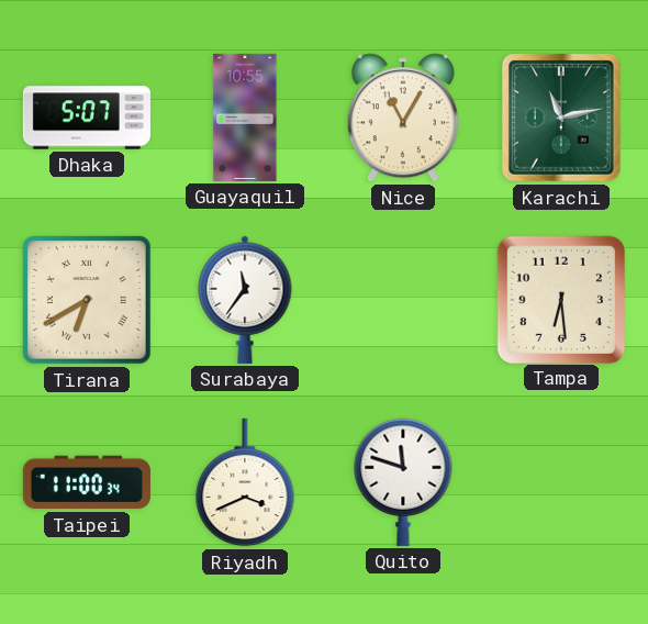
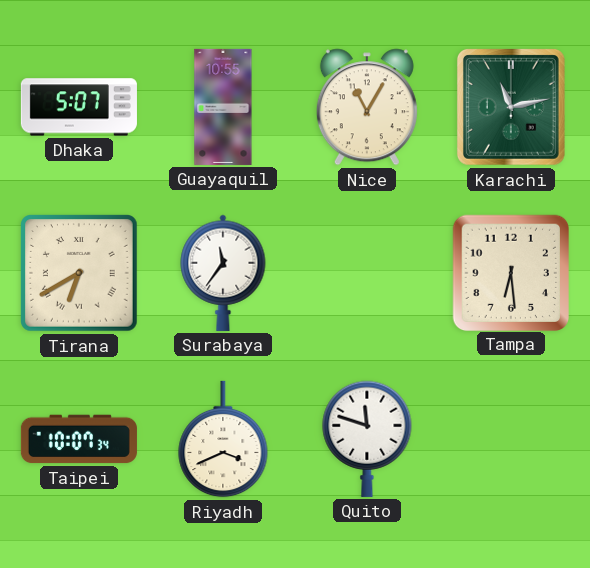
Taipei: 11:00 -> 10:07 (79, 439)
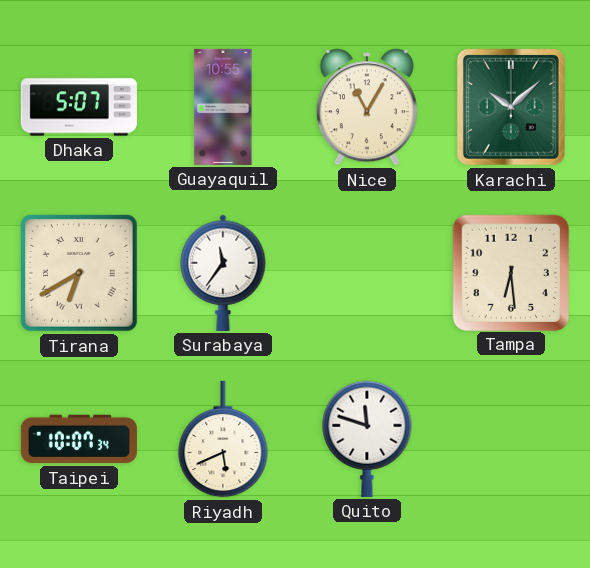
Karachi: 11:13 -> 10:08 (511, 108)
Riyadh: 3:41 -> 5:41 (223, 439)
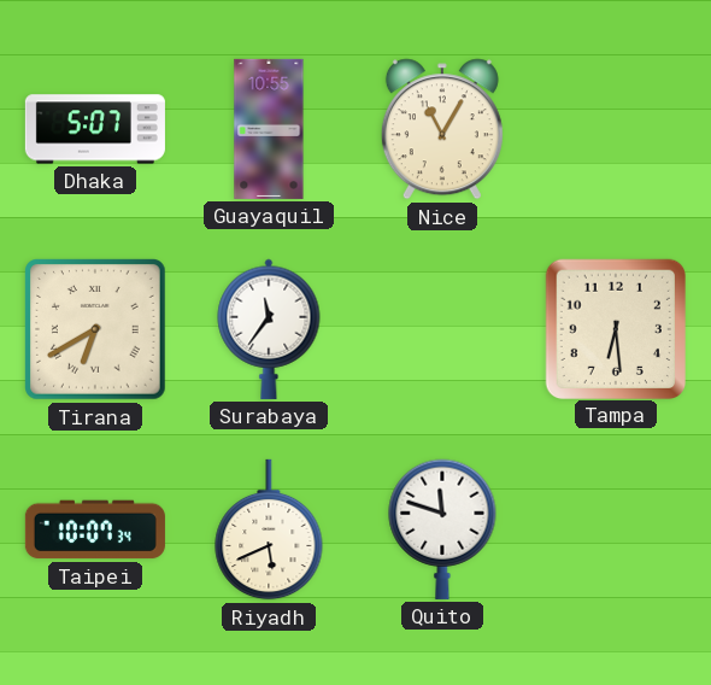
Karachi: 10:08 -> none (511, 108)
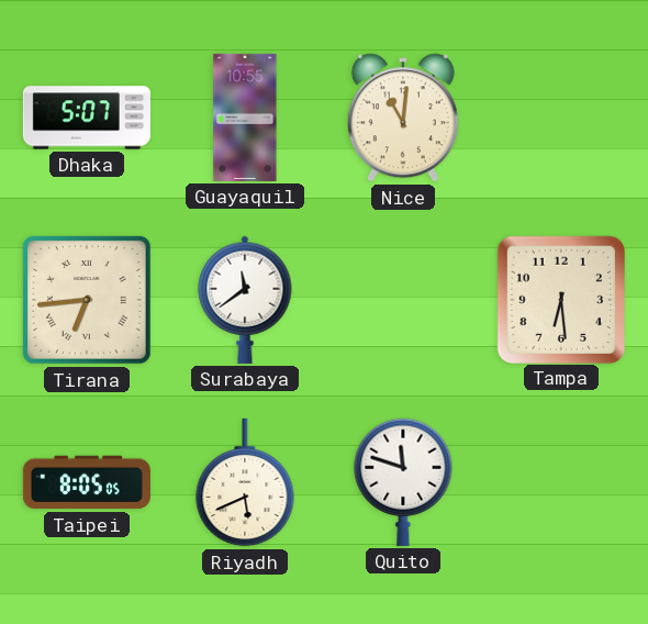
Nice: 11:05 -> 11:01 (403, 118)
Tirana: 6:40 -> 6:44 (88, 301)
Surabaya: 11:36 -> 11:39 (245, 300)
Taipei: 10:07 -> 8:05 (87, 482)
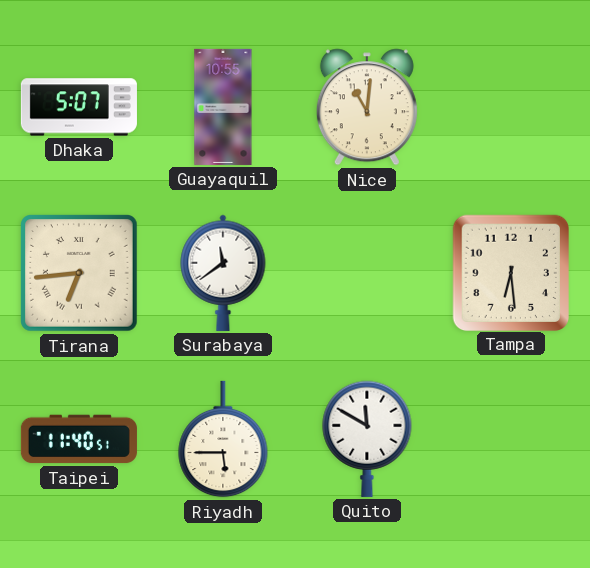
Taipei: 8:05 -> 11:40 (79, 439)
Riyadh: 5:41 -> 5:45 (223, 439)
Quito: 11:48 -> 11:50 (367, 439)
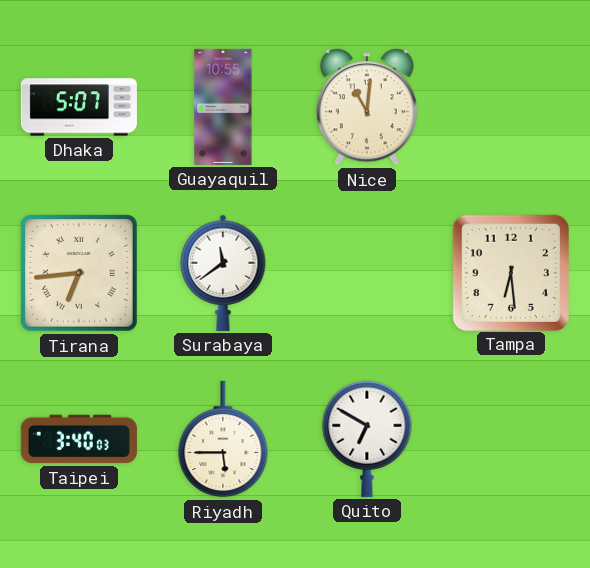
Taipei: 11:40 -> 3:40 (79, 439)
Quito: 11:50 -> 6:50 (367, 439)
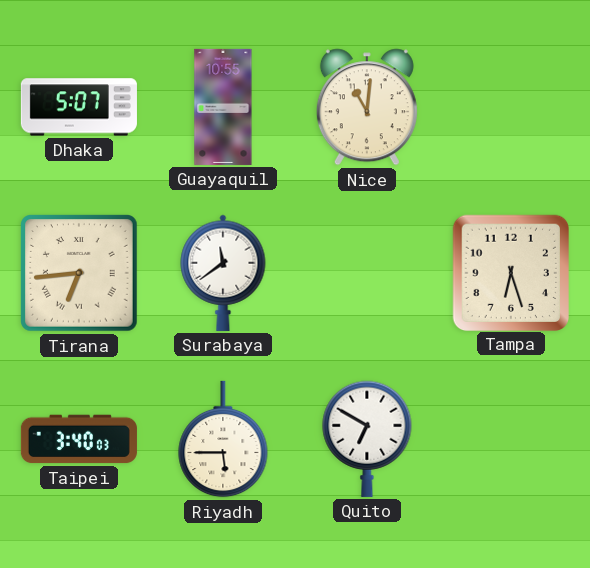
Tampa: 6:29 -> 6:27 (510, 272)
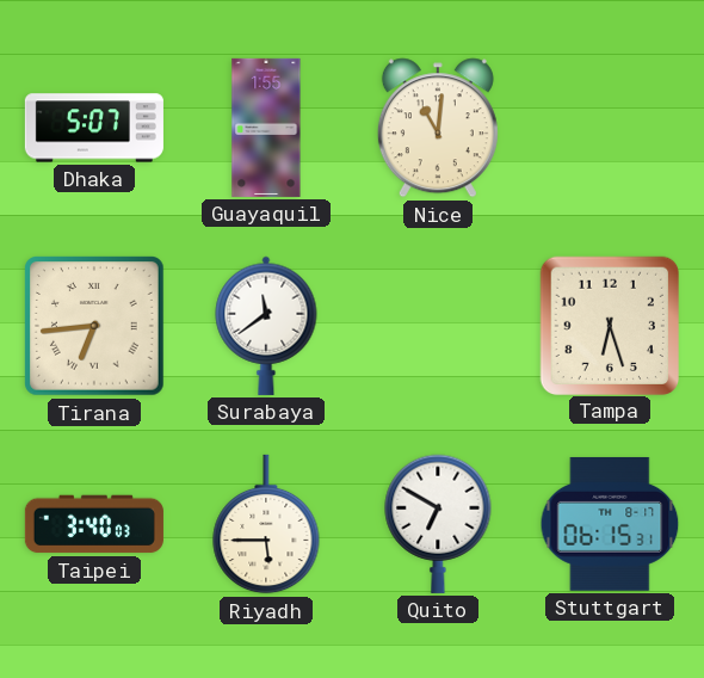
Guayaquil: 10:55 -> 1:55 (266, 128)
Stuttgart: none -> 06:15 (610, 524)
